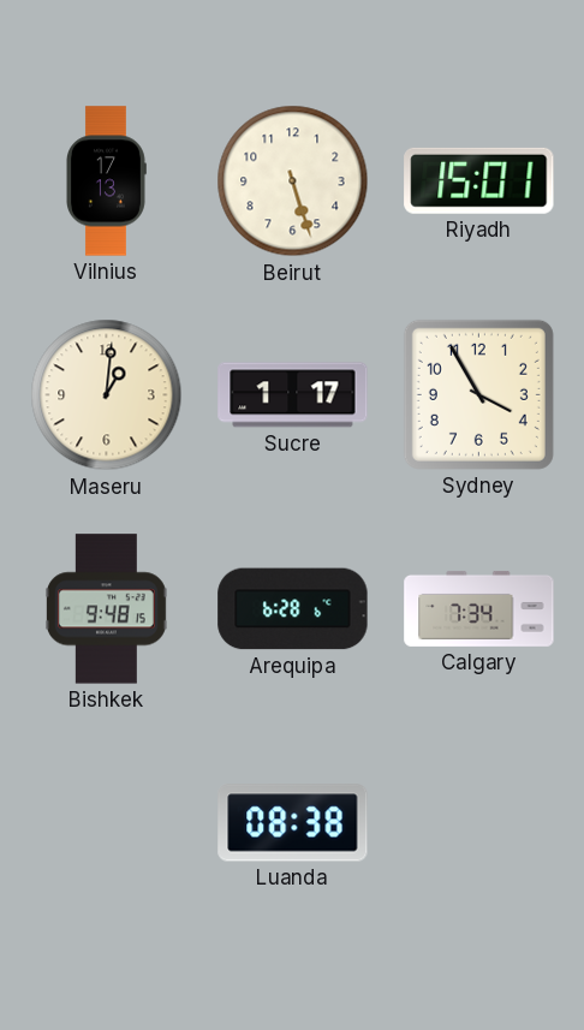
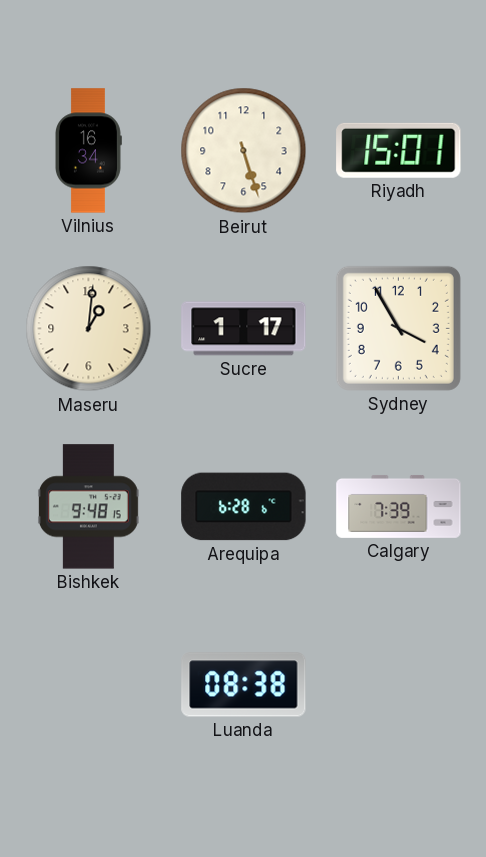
Vilnius: 17:13 -> 16:34 (89, 151)
Calgary: 7:34 -> 7:39 (399, 506)
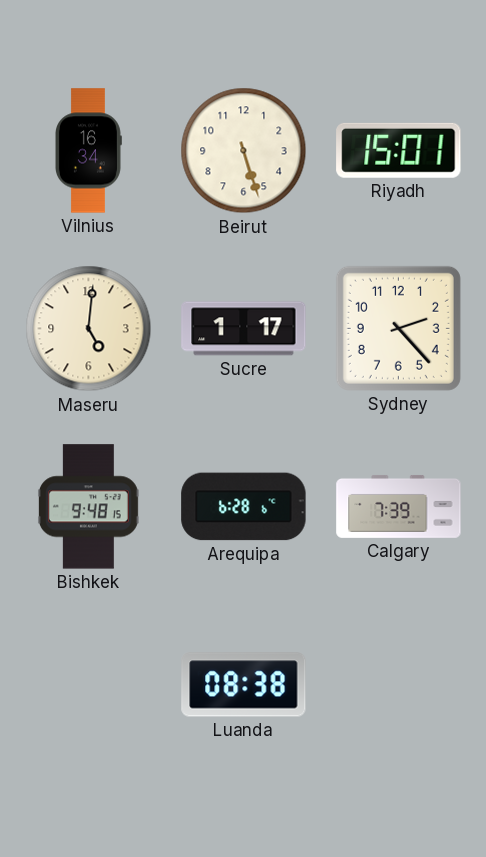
Maseru: 1:01 -> 5:01 (89, 329)
Sydney: 3:55 -> 2:23 (398, 328)
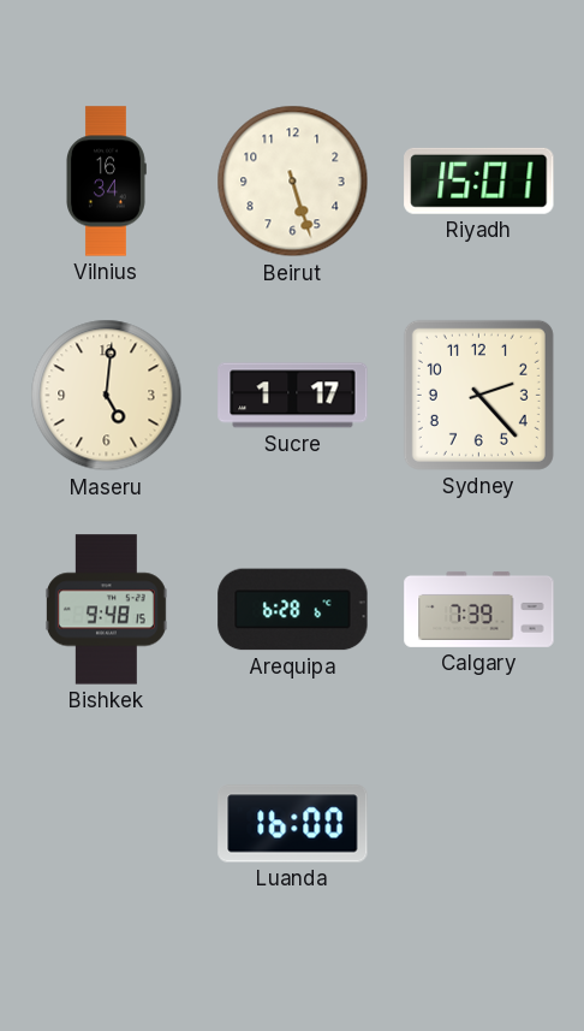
Luanda: 08:38 -> 16:00 (293, 824)
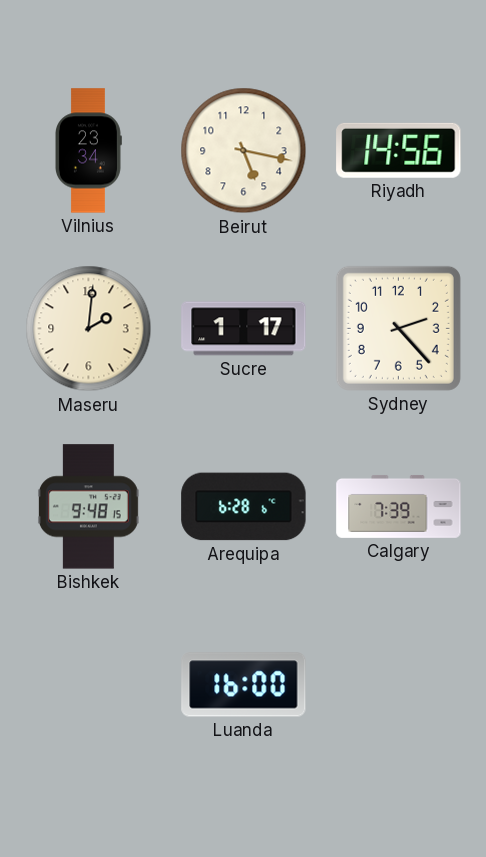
Vilnius: 16:34 -> 23:34 (89, 151)
Beirut: 5:27 -> 5:17 (244, 151)
Riyadh: 15:01 -> 14:56 (399, 150)
Maseru: 5:01 -> 2:01 (89, 329)
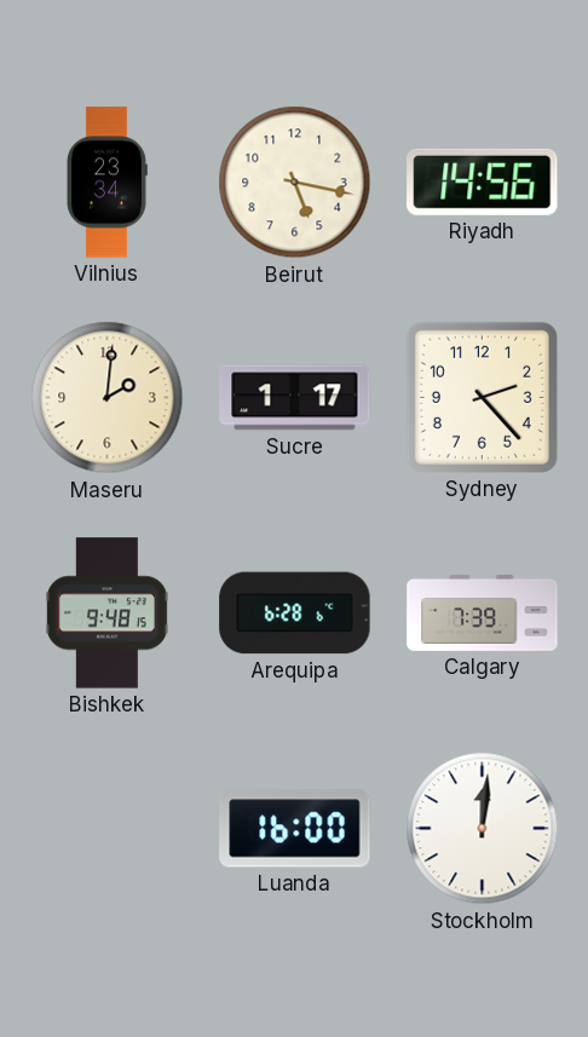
Stockholm: none -> 12:01 (483, 829)
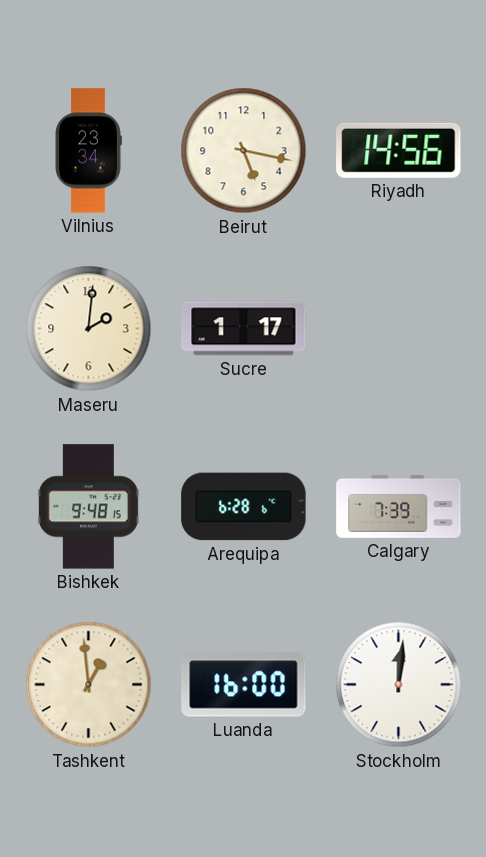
Sydney: 2:23 -> none (482, 397)
Tashkent: none -> 12:59 (89, 685)
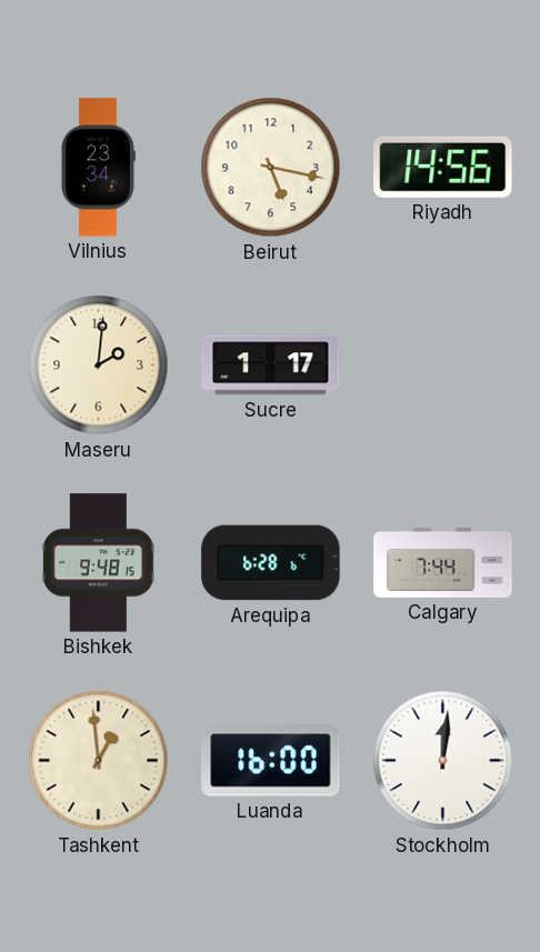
Calgary: 7:39 -> 7:44 (443, 562)
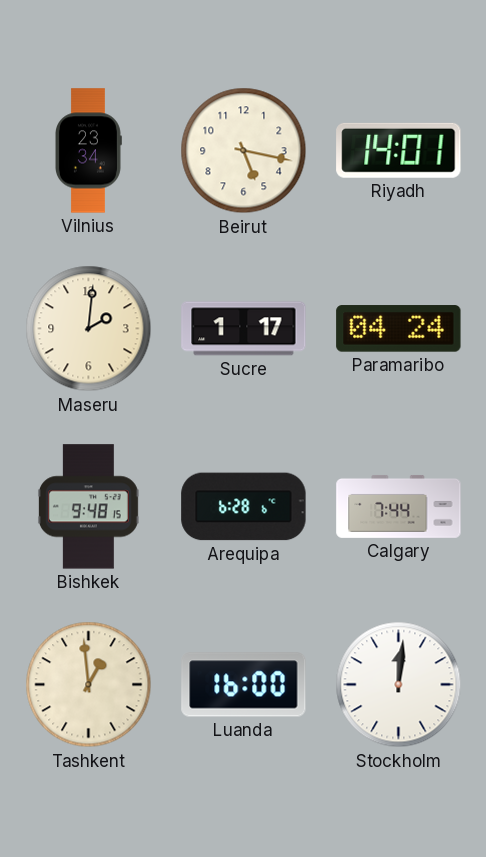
Riyadh: 14:56 -> 14:01 (399, 150)
Paramaribo: none -> 04:24 (399, 329)
